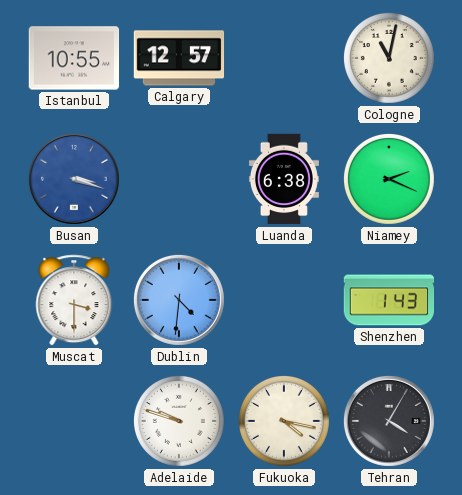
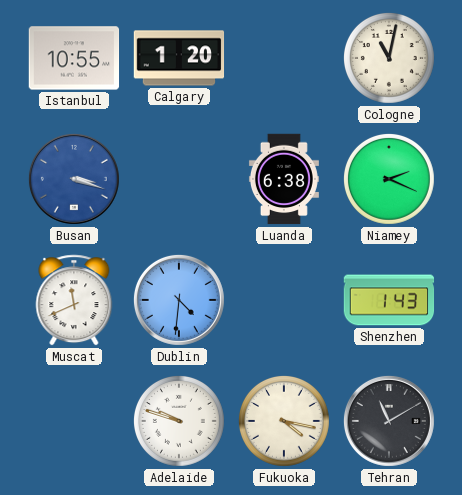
Calgary: 12:57 -> 1:20 (179, 58)
Muscat: 3:30 -> 11:41 (74, 300)
Tehran: 4:05 -> 11:10 (389, 421)
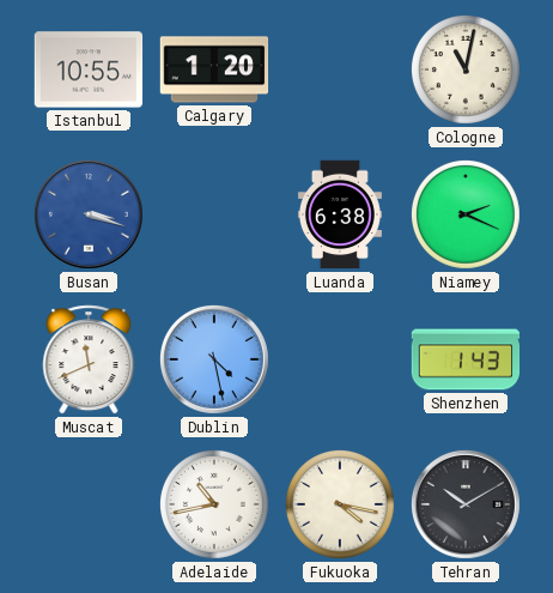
Dublin: 4:31 -> 4:28 (214, 359)
Adelaide: 9:48 -> 10:43 (214, 504)
Tehran: 11:10 -> 10:10 (466, 504)
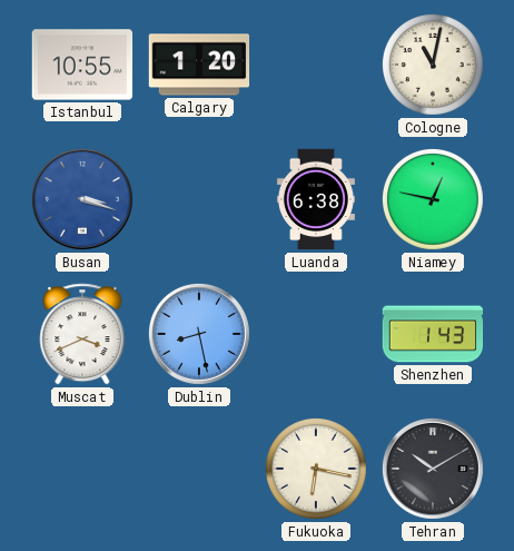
Niamey: 2:19 -> 12:47 (433, 199)
Muscat: 11:41 -> 3:41 (82, 334)
Dublin: 4:28 -> 8:28 (199, 334)
Adelaide: 10:43 -> none (214, 504)
Fukuoka: 4:17 -> 6:17 (316, 469)
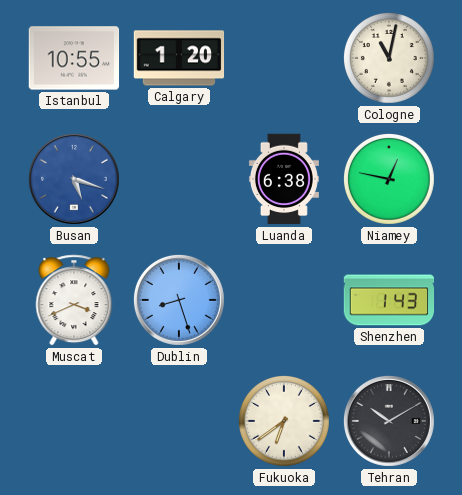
Busan: 3:18 -> 5:18 (74, 179)
Dublin: 8:28 -> 8:27 (179, 300)
Fukuoka: 6:17 -> 6:39 (284, 421)
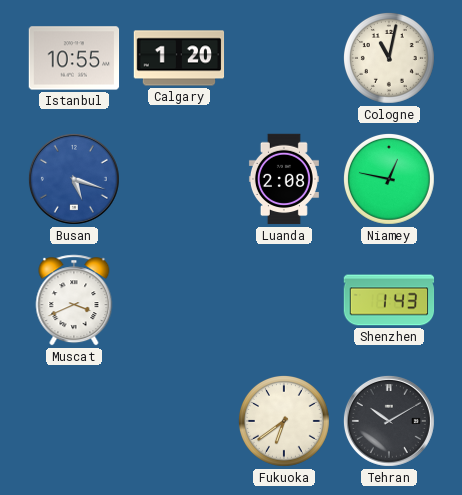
Luanda: 6:38 -> 2:08 (284, 179)
Dublin: 8:27 -> none (179, 300)
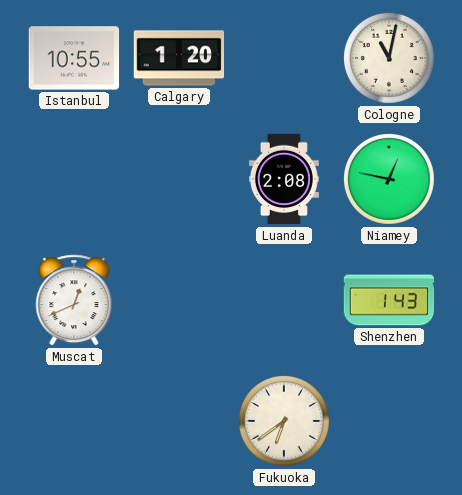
Busan: 5:18 -> none (74, 179)
Muscat: 3:41 -> 12:41 (74, 300)
Tehran: 10:10 -> none (389, 421)
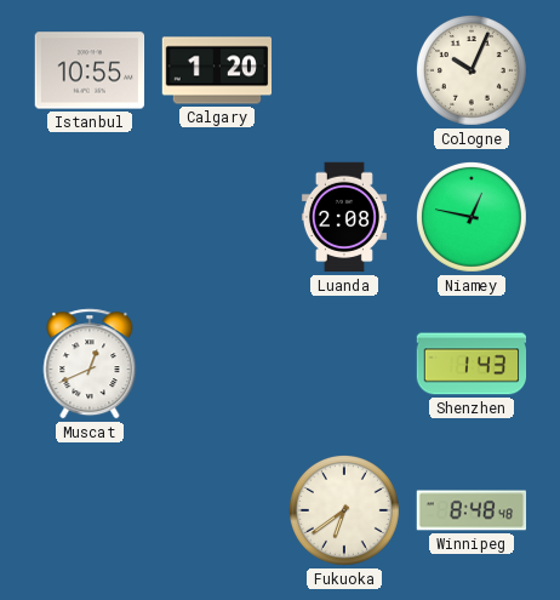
Cologne: 11:02 -> 10:04 (472, 70)
Winnipeg: none -> 8:48 (472, 510)
